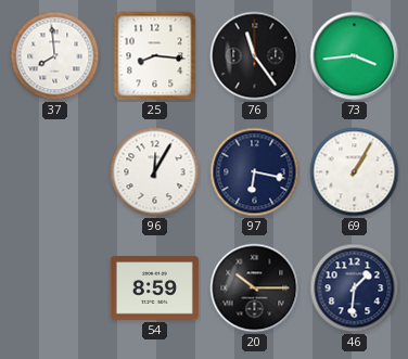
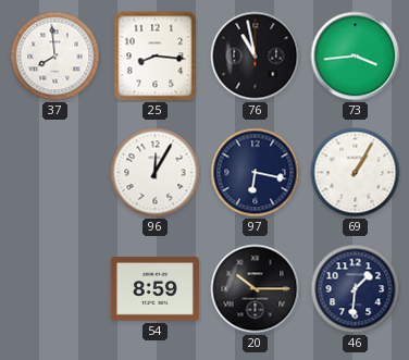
76: 11:24 -> 10:58 (256, 57)
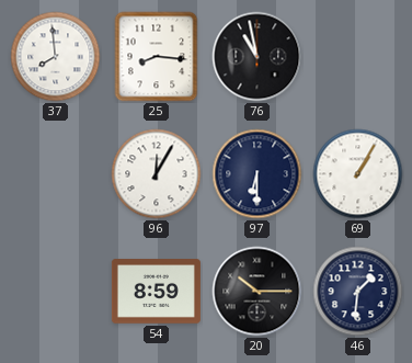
73: 3:44 -> none (356, 57)
97: 6:17 -> 6:30 (257, 174)
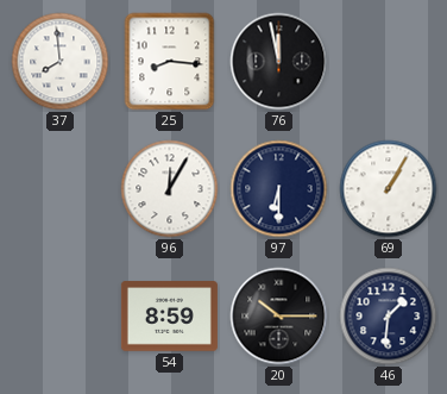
76: 10:58 -> 11:58 (279, 62)
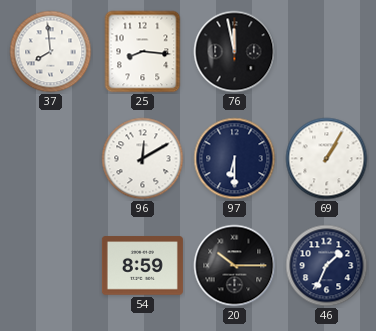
96: 12:05 -> 12:10 (143, 159)
46: 1:31 -> 1:34 (327, 266)
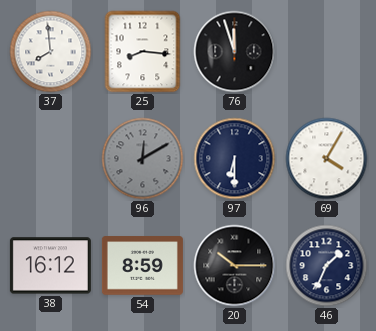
76: 11:58 -> 11:57 (235, 52)
96 dial: white -> grey (143, 159)
69: 1:05 -> 4:05 (327, 159)
38: none -> 16:12 (50, 266)
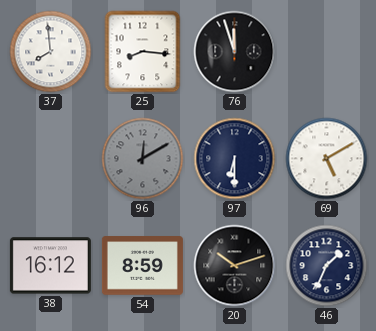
69: 4:05 -> 5:10 (327, 159)
20: 10:15 -> 10:12 (235, 266)
